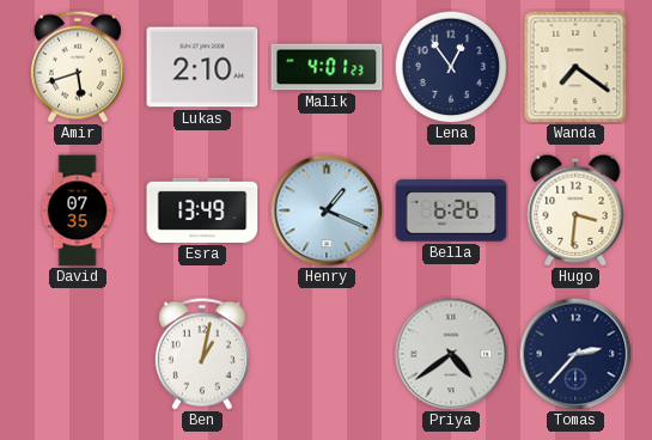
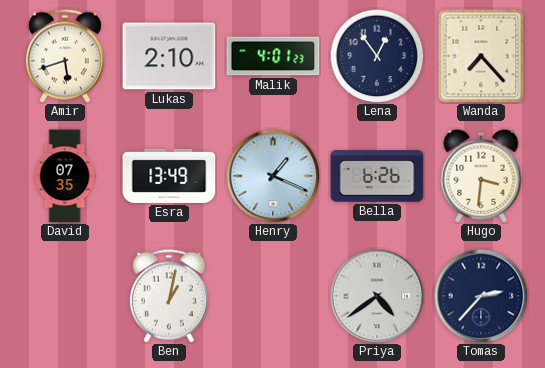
Wanda: 7:21 -> 7:23 (481, 56)
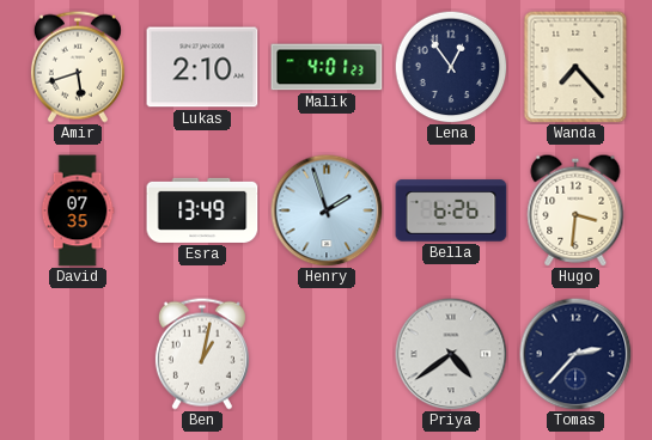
Henry: 1:19 -> 1:57 (327, 210)
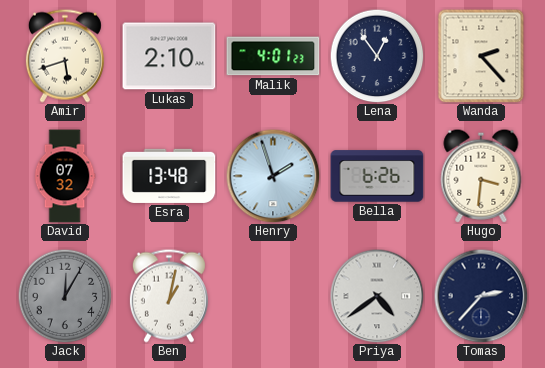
Wanda: 7:23 -> 2:23 (481, 56)
David: 07:35 -> 07:32 (65, 176)
Esra: 13:49 -> 13:48 (169, 176)
Jack: none -> 12:05 (65, 296)
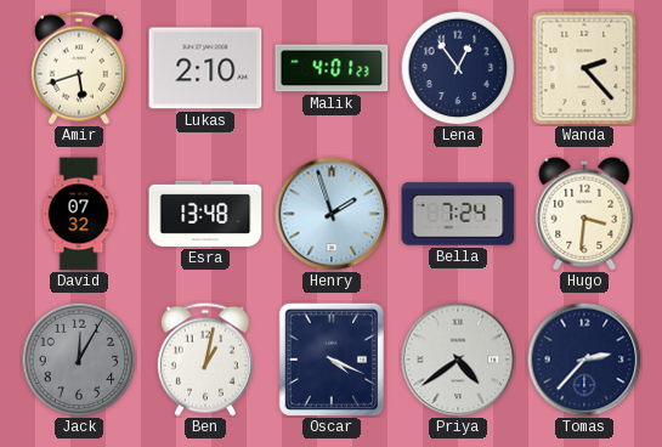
Bella: 6:26 -> 7:24 (458, 214)
Oscar: none -> 4:19 (330, 358)
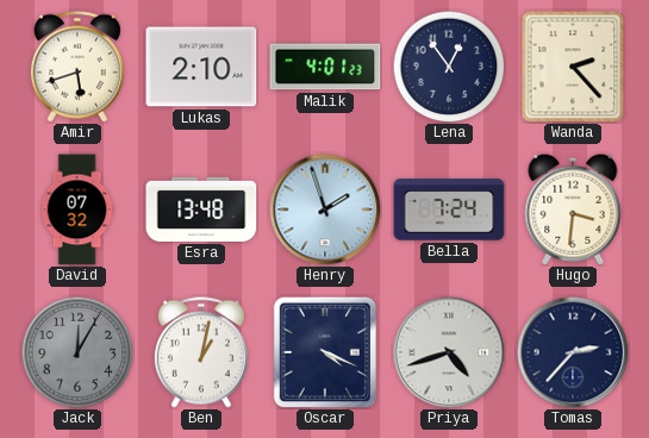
Priya: 4:39 -> 4:42 (449, 352)
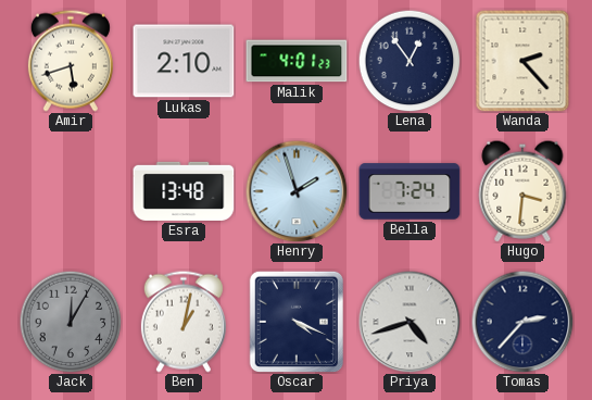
David: 07:32 -> none (77, 209)
